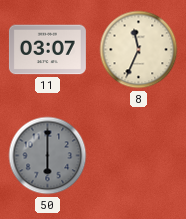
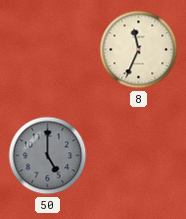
11: 03:07 -> none (47, 50)
50: 6:00 -> 5:00 (48, 156)
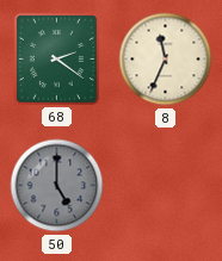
68: none -> 2:21 (56, 58)
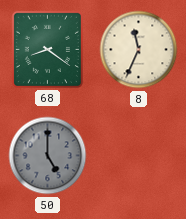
68: 2:21 -> 8:21 (47, 49)
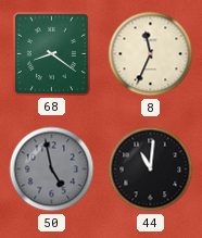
50: 5:00 -> 4:58 (52, 170)
44: none -> 11:01 (151, 170)
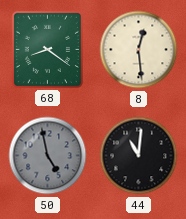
8: 11:34 -> 12:29 (139, 50)
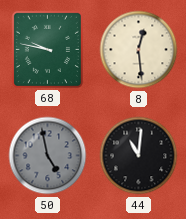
68: 8:21 -> 9:47 (47, 49)
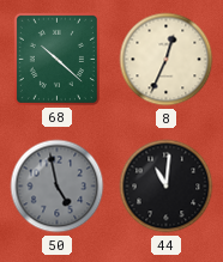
68: 9:47 -> 10:22 (56, 59)
8: 12:29 -> 12:34 (167, 60)
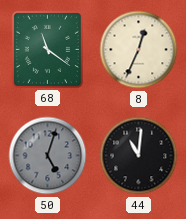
68: 10:22 -> 11:21 (47, 49)
50: 4:58 -> 5:03 (48, 156)
